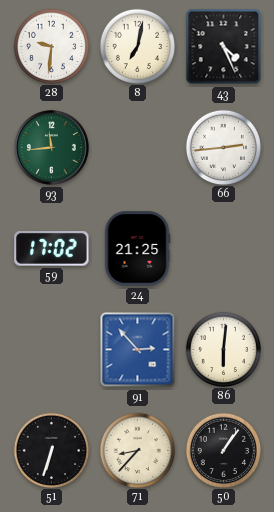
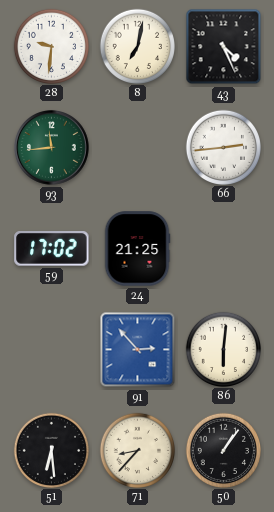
51: 6:33 -> 6:29 (51, 450)
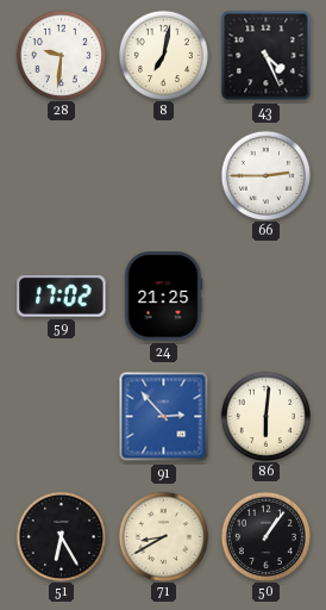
93: 11:44 -> none (52, 148)
66: 2:44 -> 2:45 (265, 175)
51: 6:29 -> 6:25 (61, 536)
71: 8:37 -> 8:40 (163, 536)
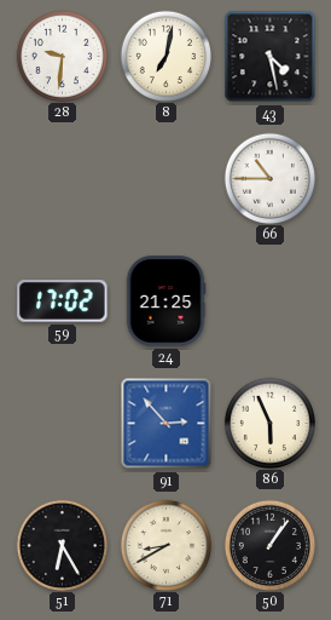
43: 4:26 -> 4:28 (271, 57)
66: 2:45 -> 10:45 (269, 178)
86: 6:01 -> 5:56 (269, 423)
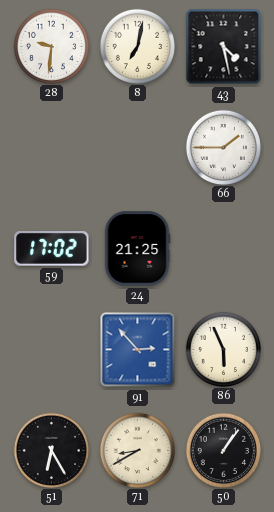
66: 10:45 -> 1:45 (223, 147)
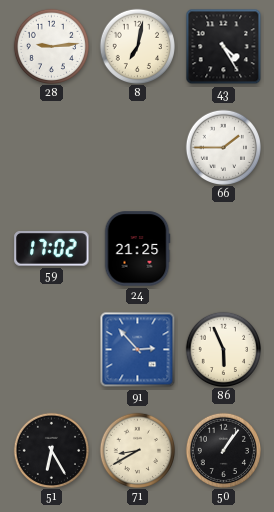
28: 9:31 -> 9:14 (51, 46)
43: 4:28 -> 4:25 (224, 47)
